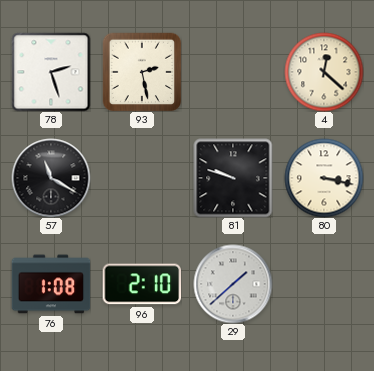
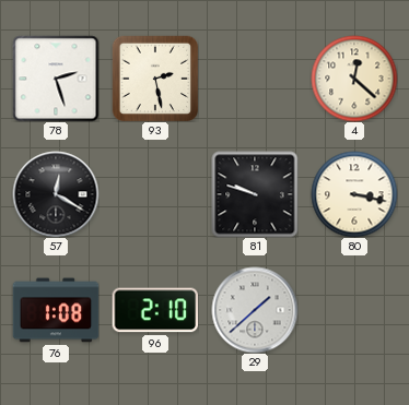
57: 11:20 -> 12:20 (56, 194)
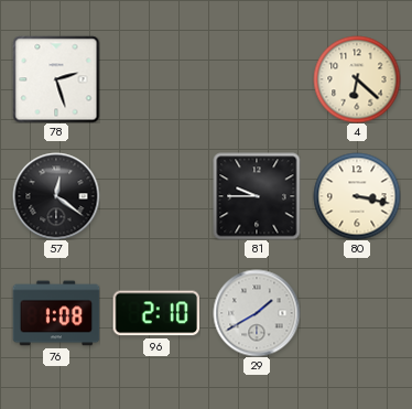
93: 2:28 -> none (155, 79)
4: 12:22 -> 6:22 (357, 79)
57: 12:20 -> 12:21 (56, 196)
81: 9:48 -> 9:45 (257, 196)
29: 1:38 -> 1:40 (257, 313)
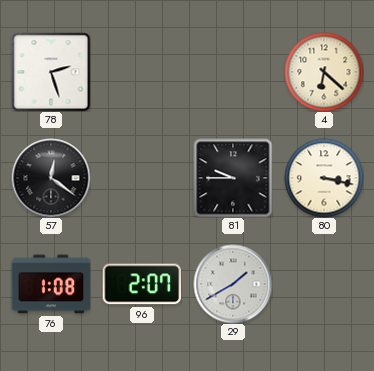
96: 2:10 -> 2:07 (142, 284)
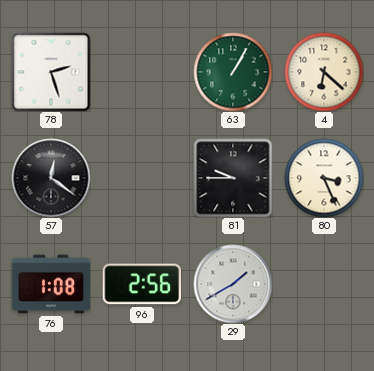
63: none -> 1:05 (233, 72)
80: 3:17 -> 3:26 (324, 178)
96: 2:07 -> 2:56 (142, 284)
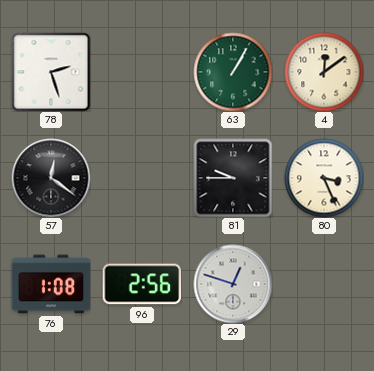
4: 6:22 -> 12:09 (324, 72)
29: 1:40 -> 12:48 (233, 284)
